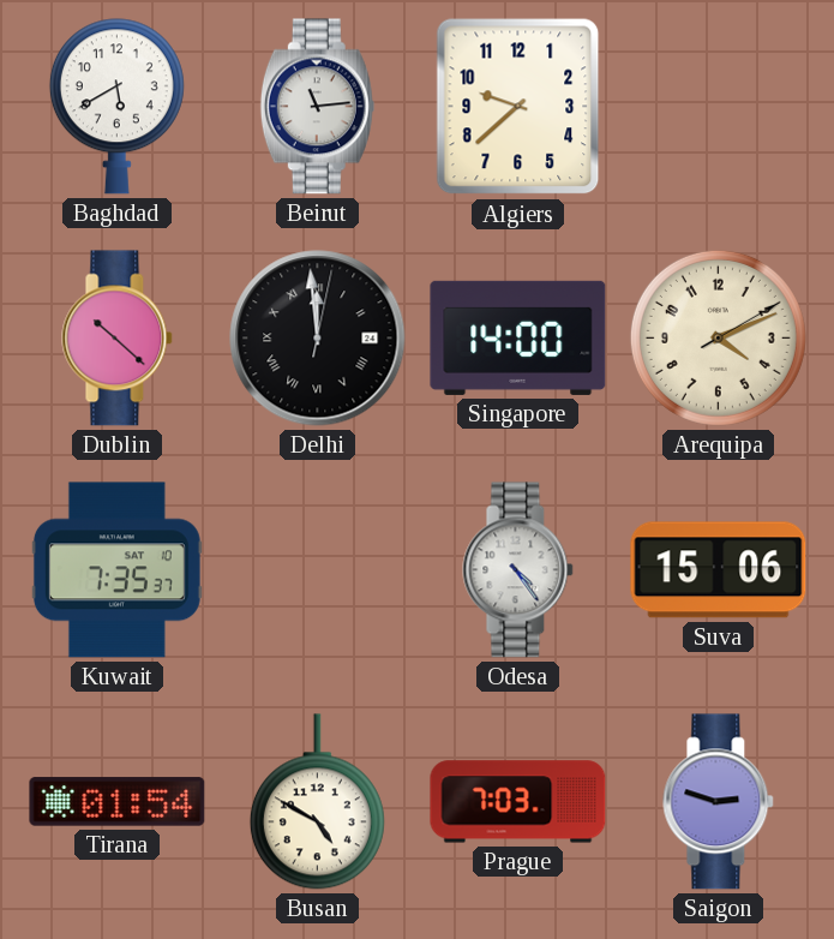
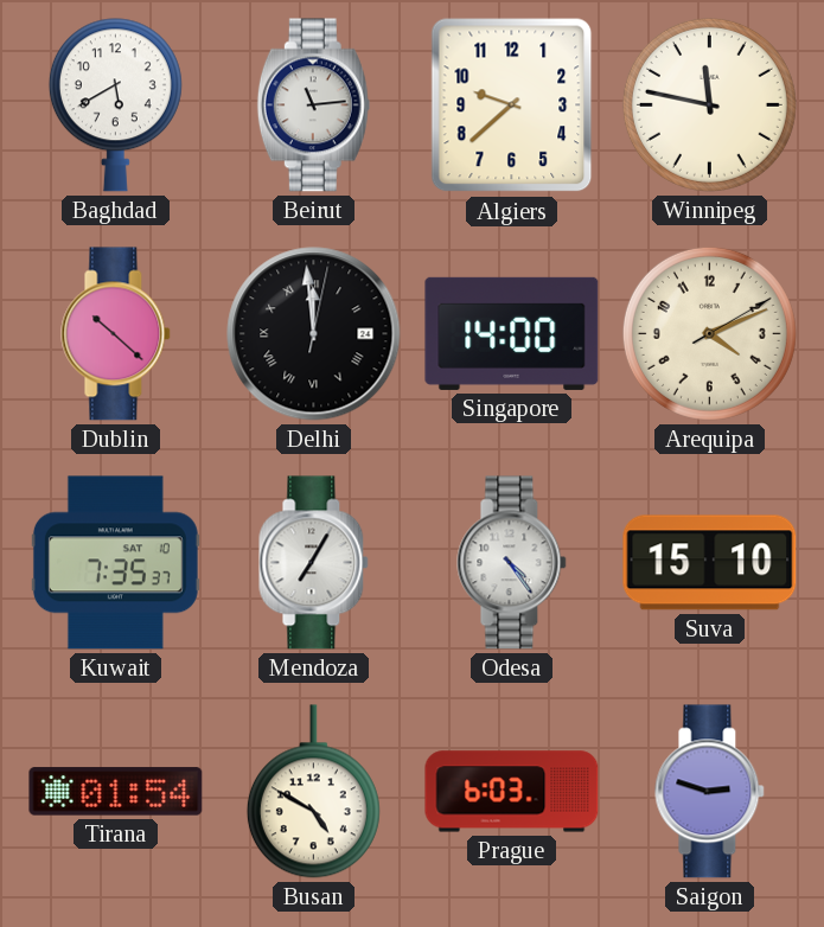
Winnipeg: none -> 11:47 (709, 104)
Mendoza: none -> 7:05 (314, 563)
Suva: 15:06 -> 15:10 (710, 563)
Prague: 7:03 -> 6:03 (512, 792)
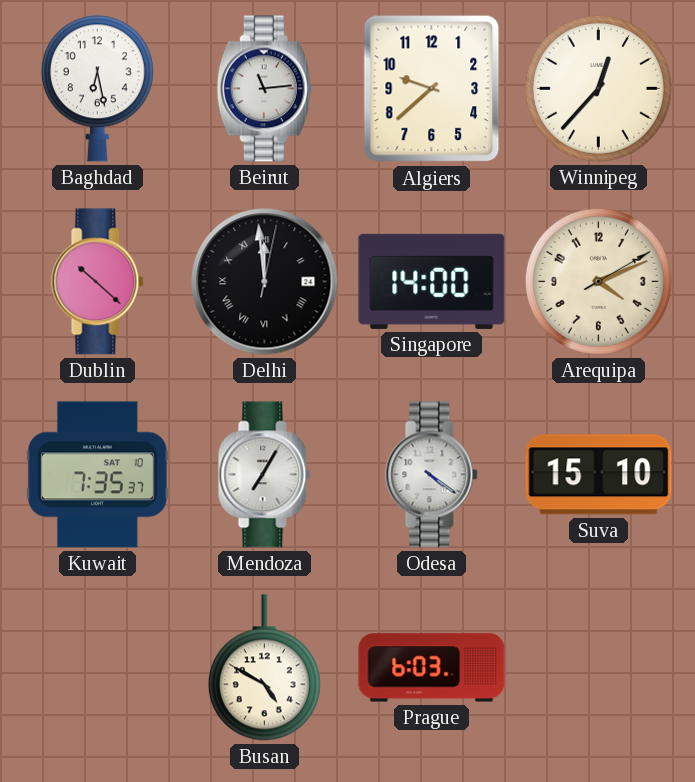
Baghdad: 5:40 -> 6:28 (97, 89)
Winnipeg: 11:47 -> 12:37 (598, 88)
Odesa: 4:24 -> 4:21 (432, 475)
Tirana: 01:54 -> none (116, 792)
Saigon: 2:48 -> none (710, 792)
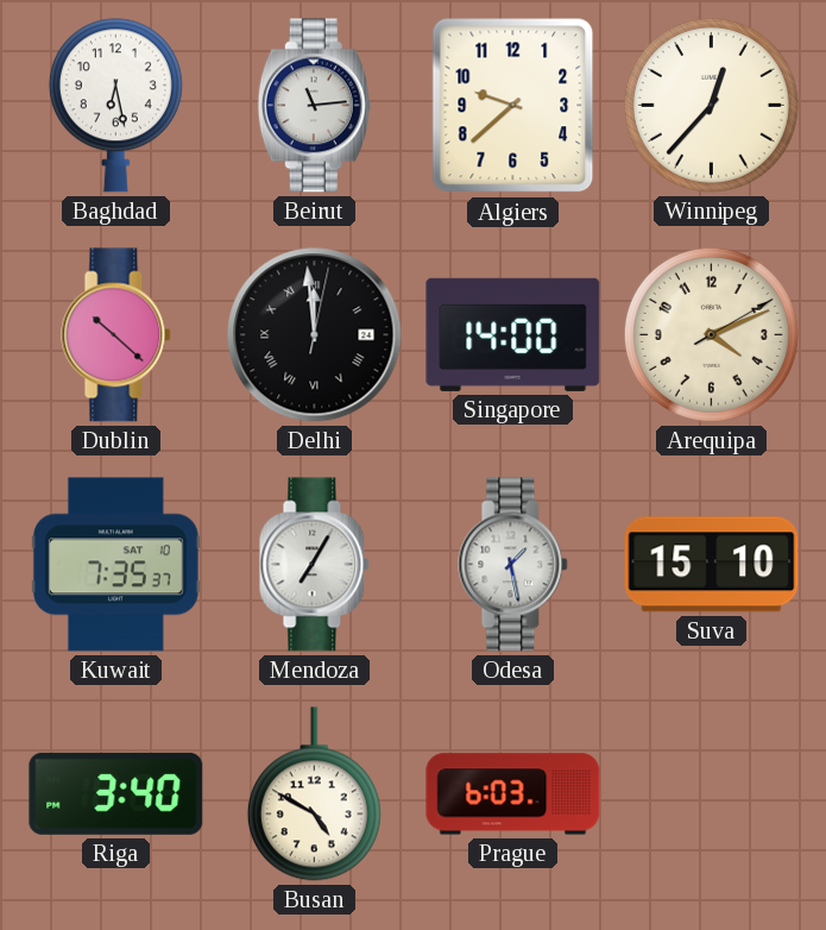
Odesa: 4:21 -> 1:28 (513, 565)
Riga: none -> 3:40 (116, 793)
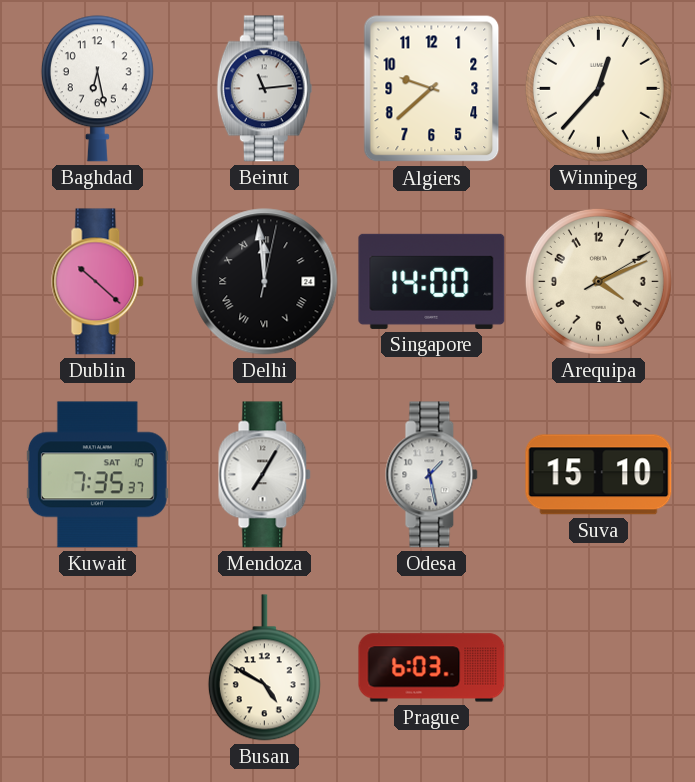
Riga: 3:40 -> none (116, 793)
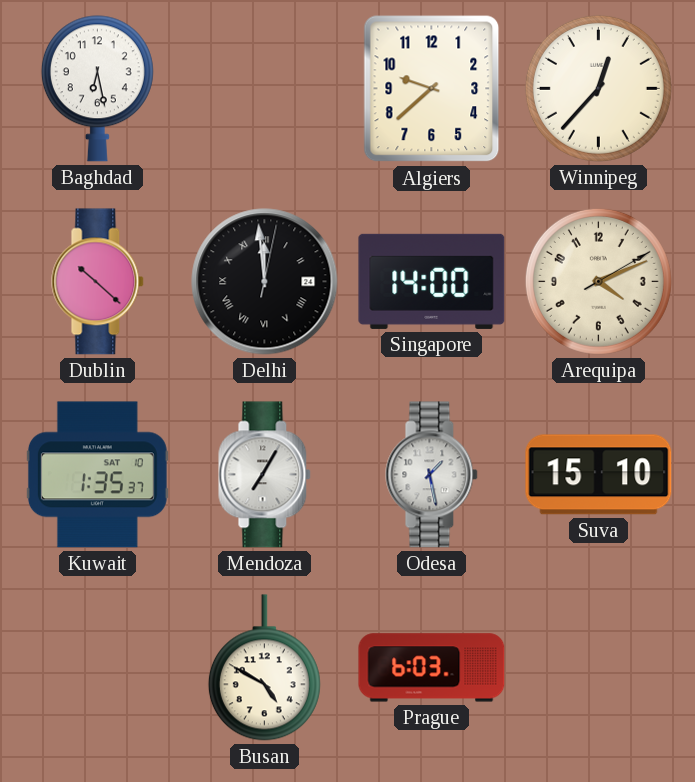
Beirut: 11:14 -> none (264, 89)
Kuwait: 7:35 -> 1:35 (97, 475)
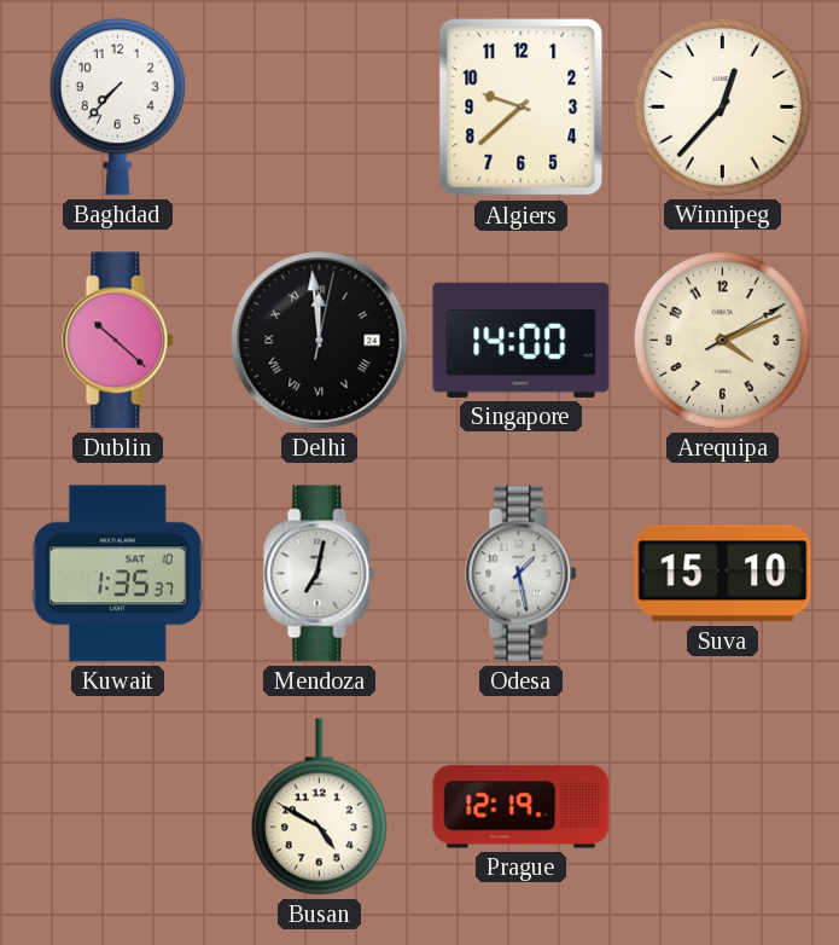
Baghdad: 6:28 -> 7:37 (117, 108)
Mendoza: 7:05 -> 7:02 (320, 574)
Prague: 6:03 -> 12:19 (522, 807)
